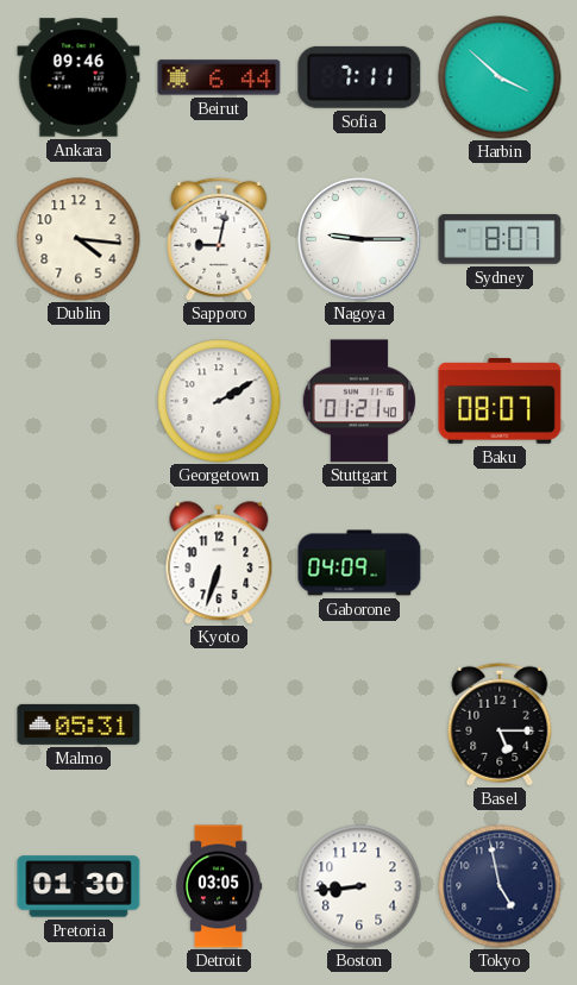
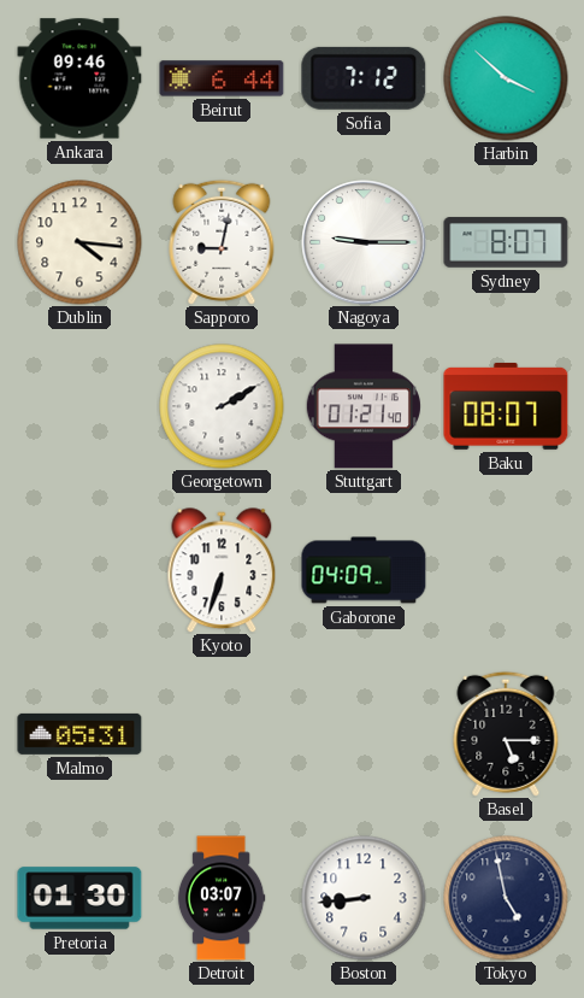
Sofia: 7:11 -> 7:12 (364, 78)
Detroit: 03:05 -> 03:07 (222, 898)
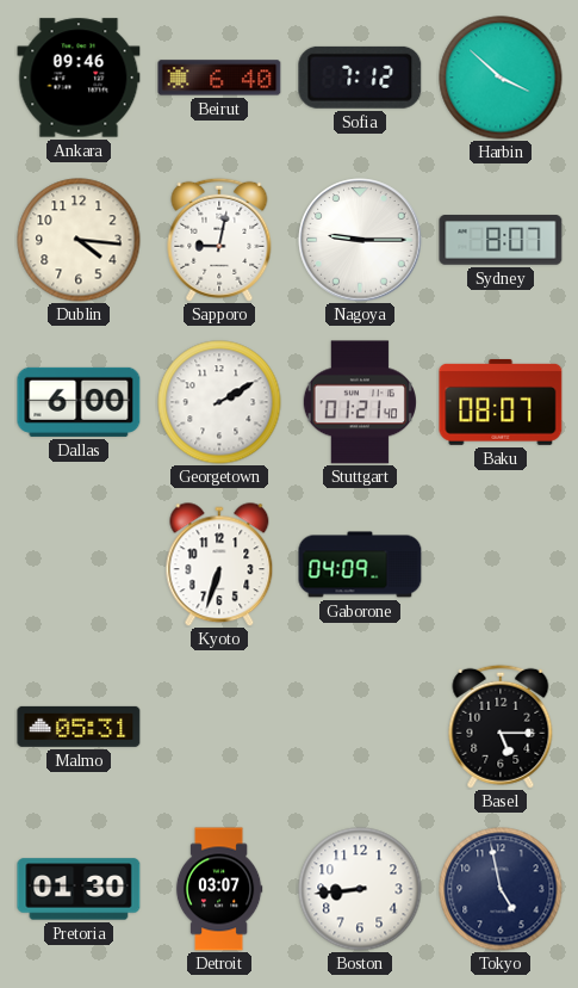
Beirut: 6:44 -> 6:40 (219, 78)
Dallas: none -> 6:00 (79, 402)
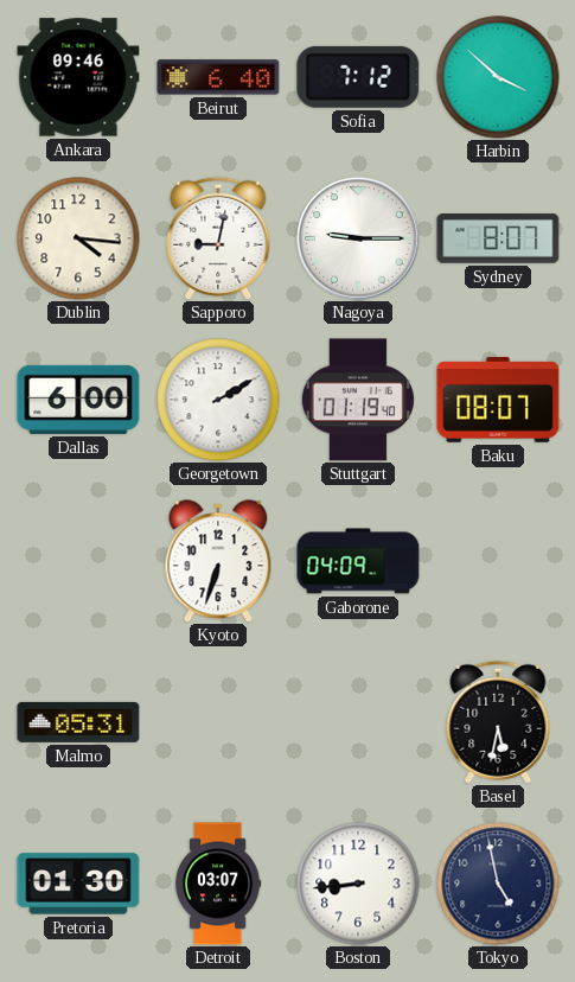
Stuttgart: 01:21 -> 01:19 (358, 400)
Basel: 5:15 -> 5:32 (498, 722)
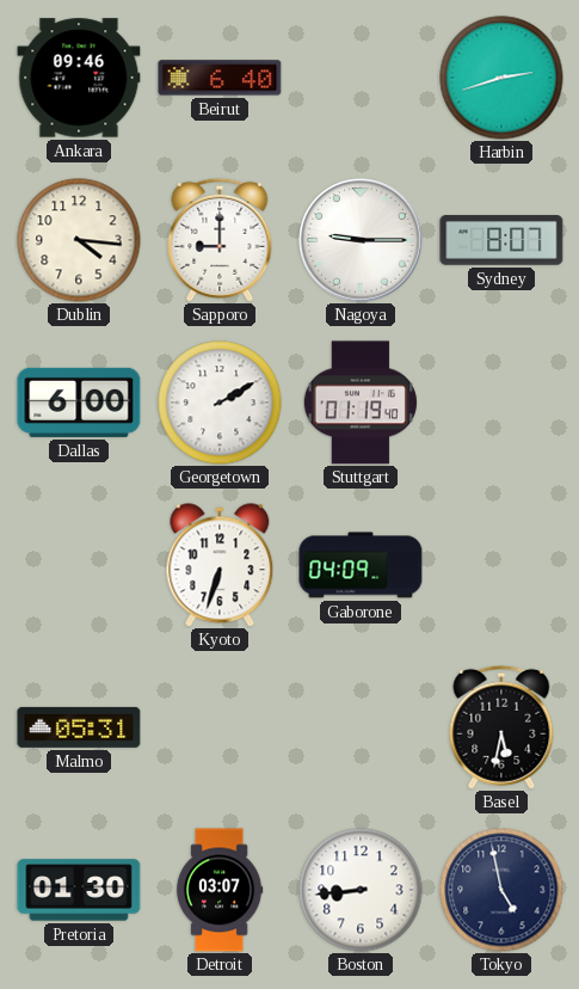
Sofia: 7:12 -> none (358, 77)
Harbin: 3:52 -> 2:42 (501, 78)
Sapporo: 9:02 -> 9:00 (220, 240)
Baku: 08:07 -> none (498, 400)
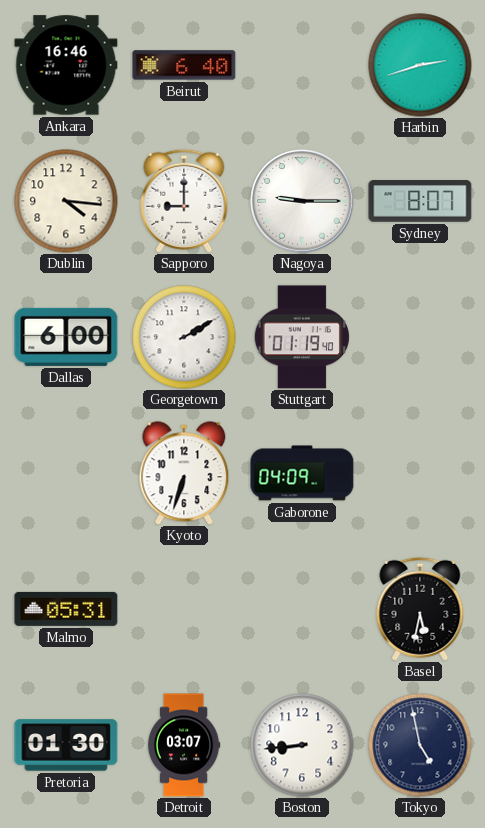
Ankara: 09:46 -> 16:46 (66, 65)
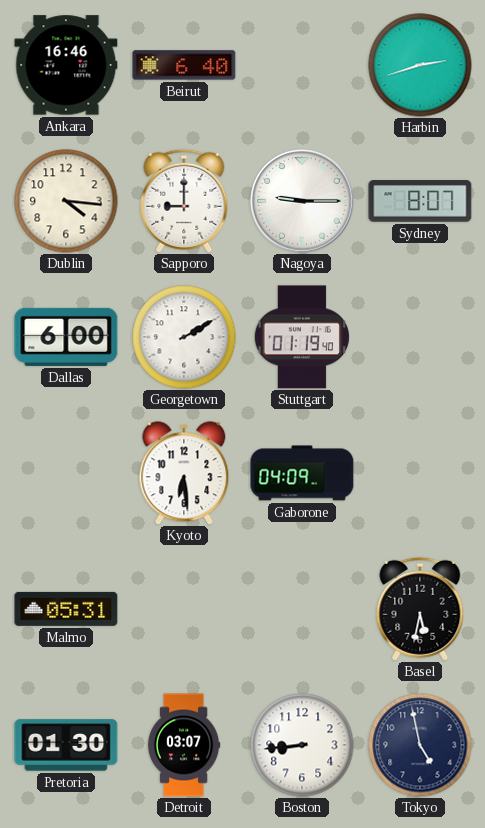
Kyoto: 6:33 -> 6:29 (184, 473)
